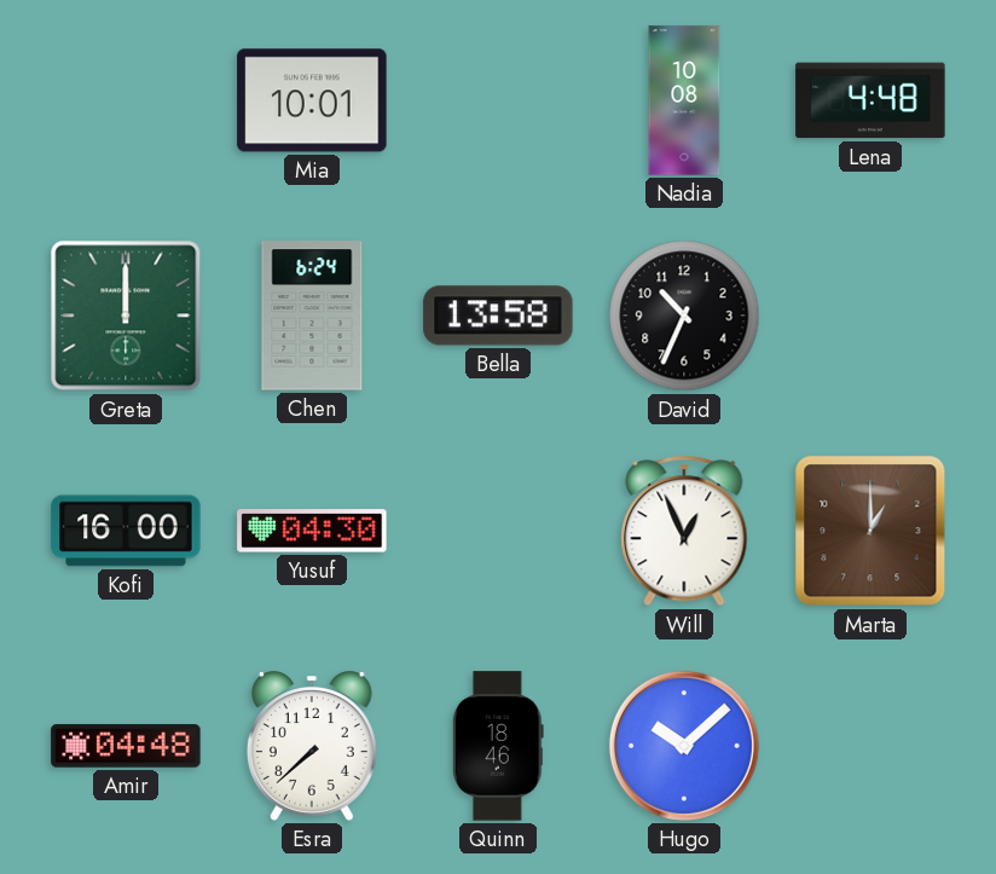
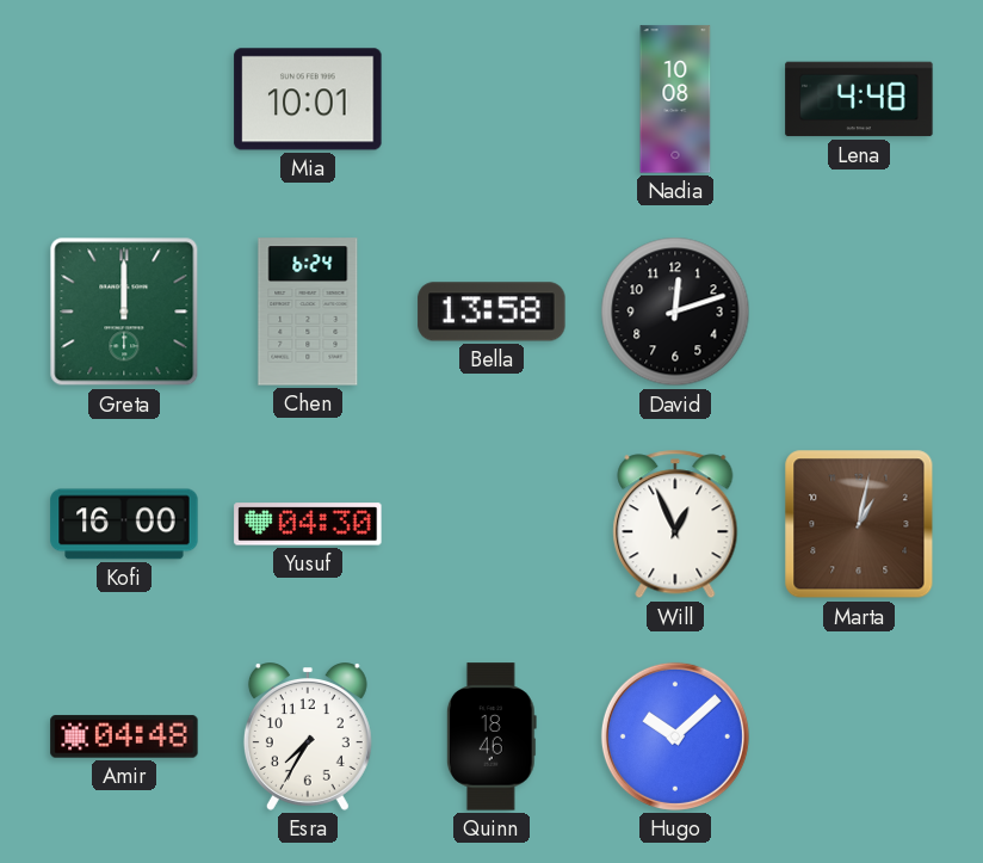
David: 10:34 -> 12:12 (675, 312)
Marta: 1:00 -> 1:02 (859, 524)
Esra: 7:38 -> 7:35 (308, 736)
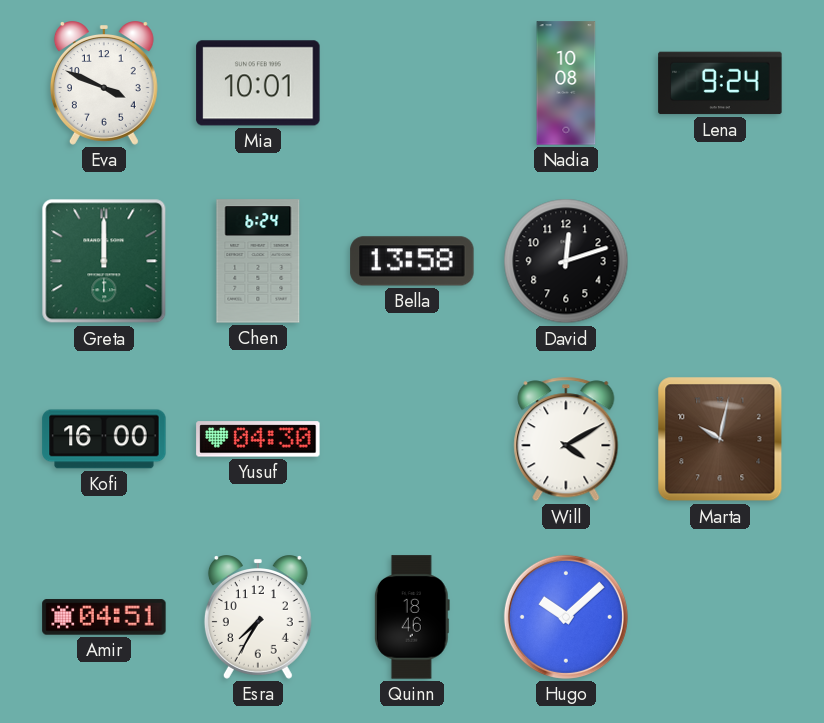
Eva: none -> 3:49 (104, 83)
Lena: 4:48 -> 9:24 (720, 83)
Will: 12:56 -> 4:10 (566, 439)
Marta: 1:02 -> 10:02 (720, 439)
Amir: 04:48 -> 04:51 (104, 617)
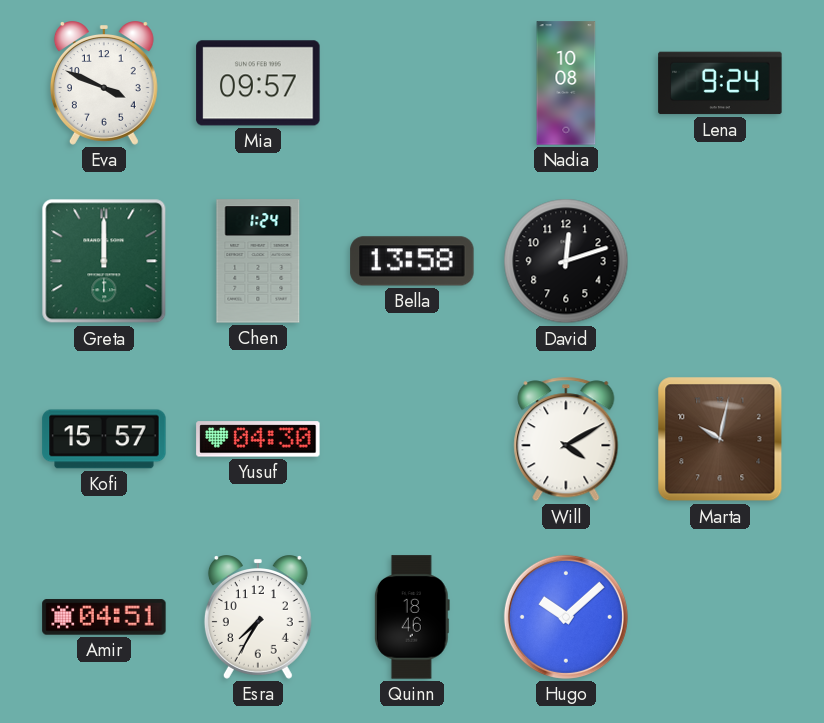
Mia: 10:01 -> 09:57 (258, 83)
Chen: 6:24 -> 1:24 (258, 261)
Kofi: 16:00 -> 15:57 (104, 439)
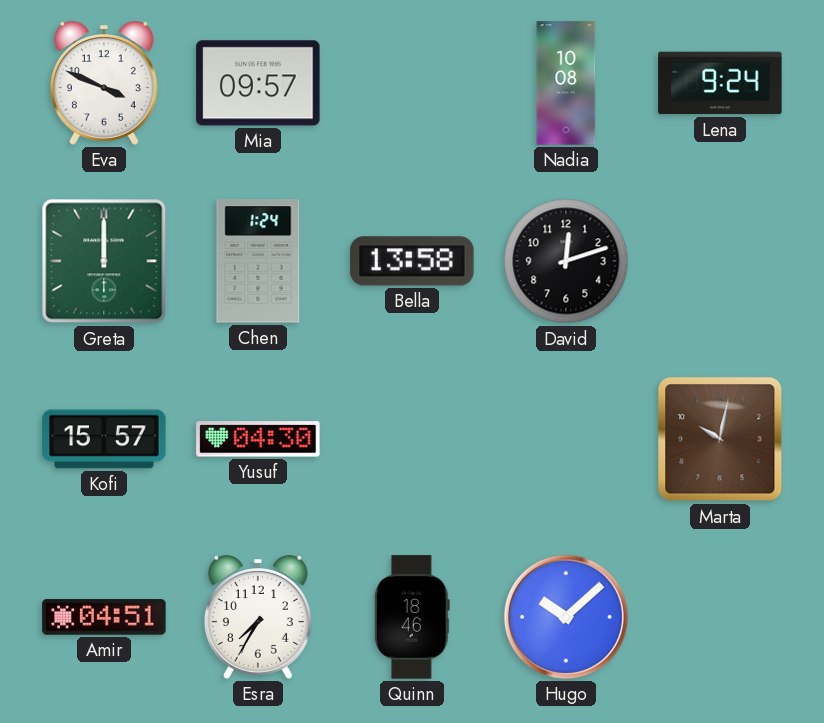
Will: 4:10 -> none (566, 439)
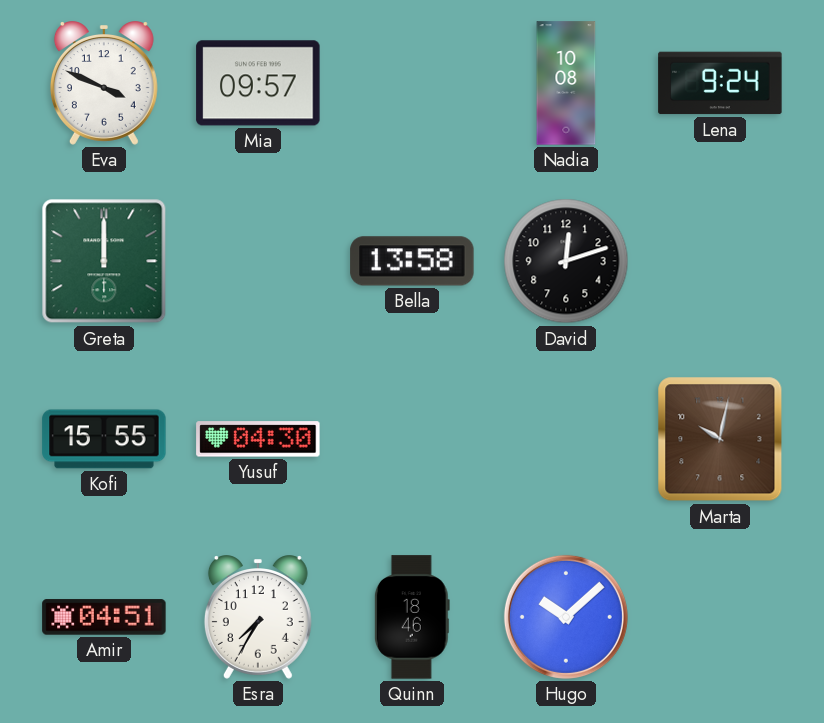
Chen: 1:24 -> none (258, 261)
Kofi: 15:57 -> 15:55 (104, 439)
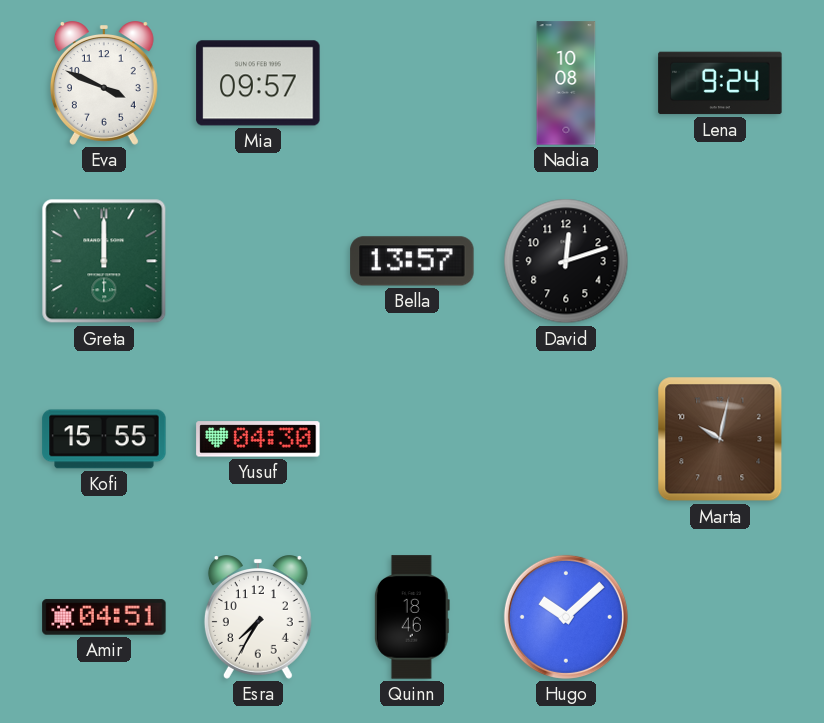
Bella: 13:58 -> 13:57 (412, 261)
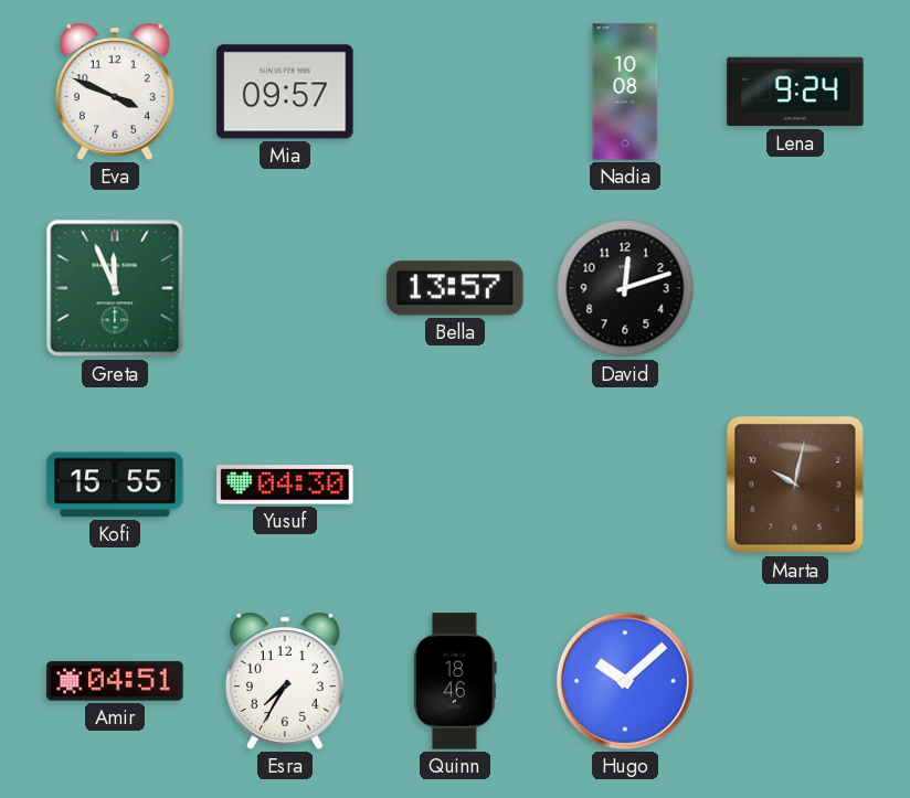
Greta: 12:00 -> 11:56 (115, 288)
